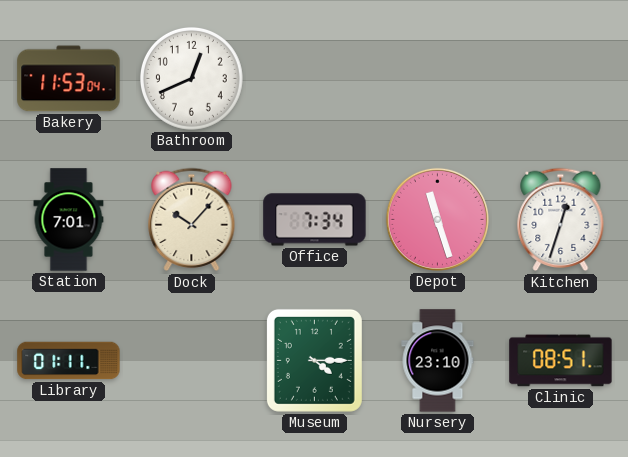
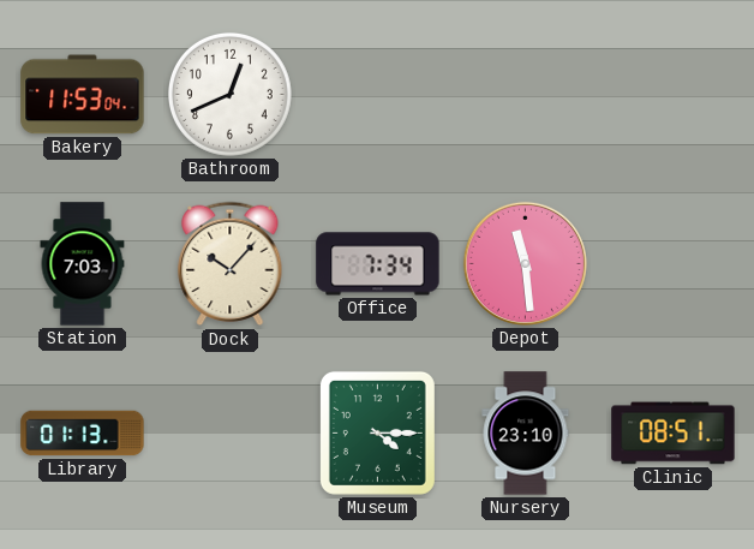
Station: 7:01 -> 7:03 (83, 264)
Depot: 11:27 -> 11:29 (525, 263)
Kitchen: 12:33 -> none (561, 220)
Library: 01:11 -> 01:13 (83, 434)
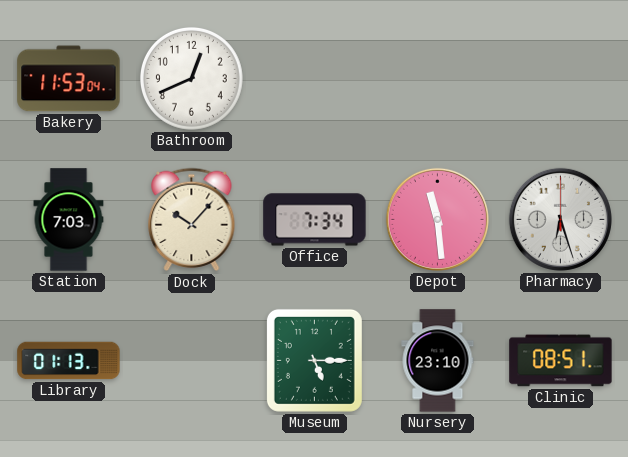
Pharmacy: none -> 6:27 (560, 219)
Museum: 4:15 -> 5:15 (314, 360)
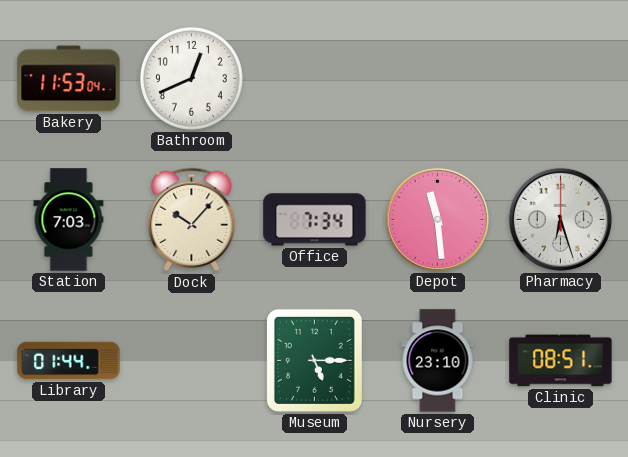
Library: 01:13 -> 01:44 (69, 361)
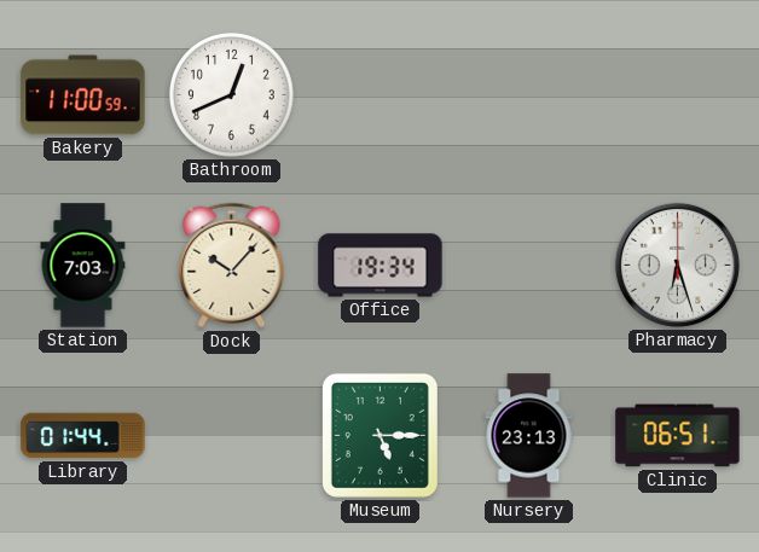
Bakery: 11:53 -> 11:00 (83, 95)
Office: 7:34 -> 19:34 (381, 266)
Depot: 11:29 -> none (437, 219)
Nursery: 23:10 -> 23:13 (529, 436)
Clinic: 08:51 -> 06:51 (678, 436)
